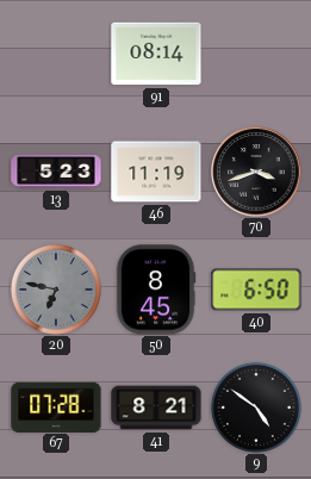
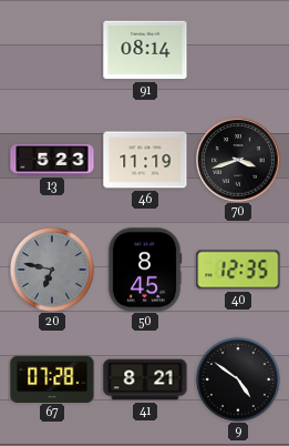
40: 6:50 -> 12:35 (238, 270)
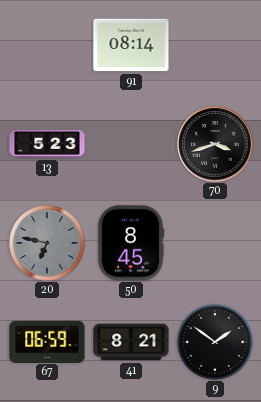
46: 11:19 -> none (145, 160)
40: 12:35 -> none (238, 270)
67: 07:28 -> 06:59 (47, 341)
9: 4:51 -> 1:51 (215, 342)
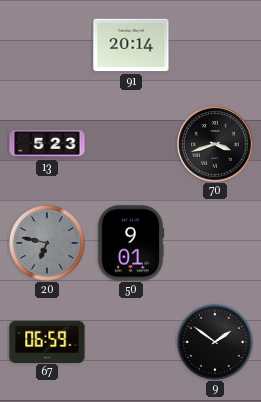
91: 08:14 -> 20:14 (131, 45)
50: 8:45 -> 9:01 (131, 243)
41: 8:21 -> none (131, 342)
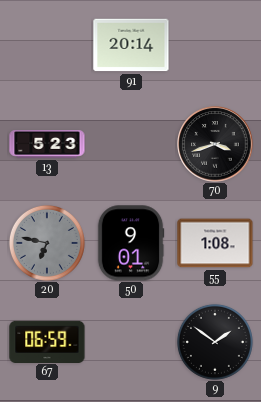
55: none -> 1:08 (215, 243)
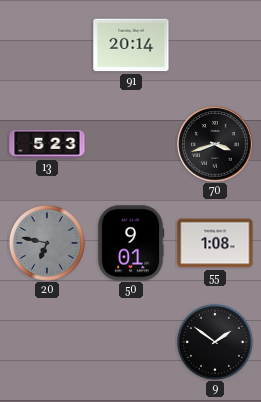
67: 06:59 -> none (47, 341)
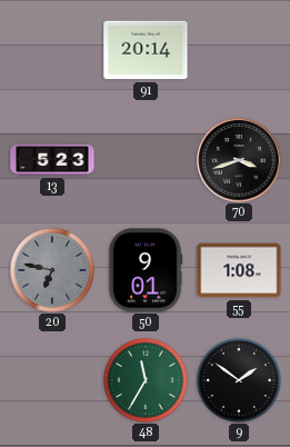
48: none -> 11:35 (146, 380)
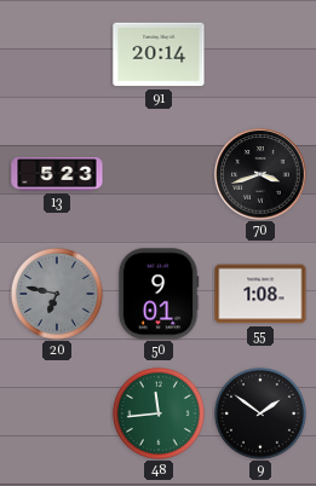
48: 11:35 -> 11:44 (159, 413)
